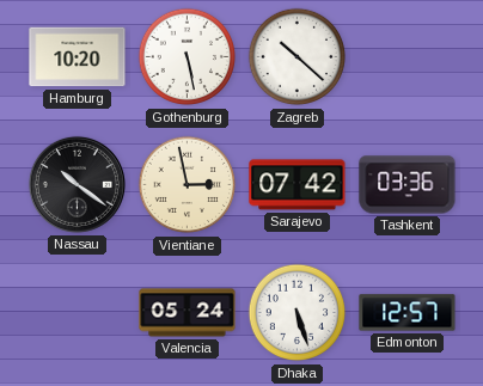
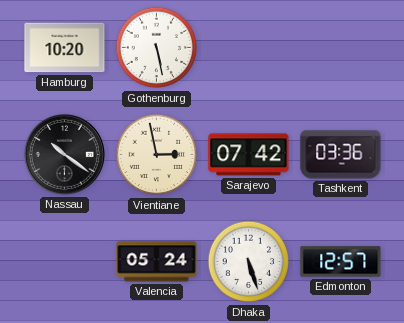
Zagreb: 10:22 -> none (298, 57)
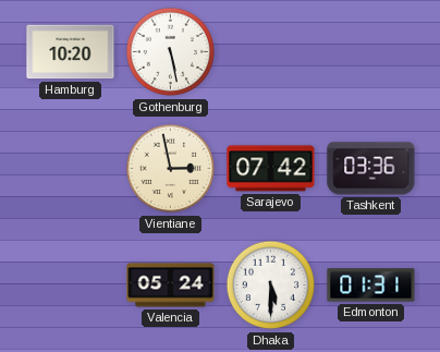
Nassau: 10:21 -> none (64, 154)
Dhaka: 5:27 -> 5:30 (271, 286)
Edmonton: 12:57 -> 01:31 (371, 286)
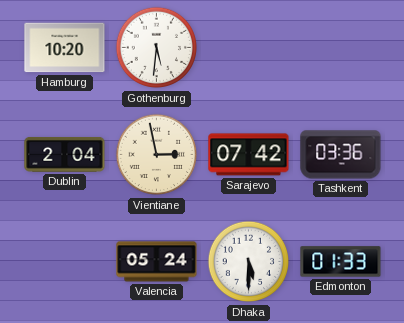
Gothenburg: 5:28 -> 5:31 (157, 48)
Dublin: none -> 2:04 (65, 154)
Edmonton: 01:31 -> 01:33 (341, 262)
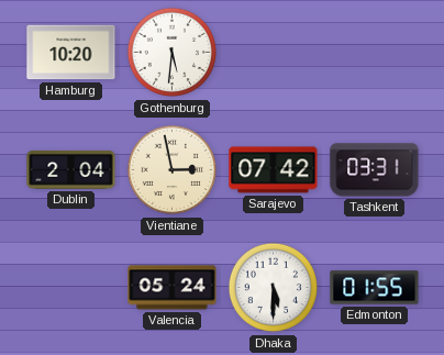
Tashkent: 03:36 -> 03:31 (375, 170)
Edmonton: 01:33 -> 01:55 (375, 288)
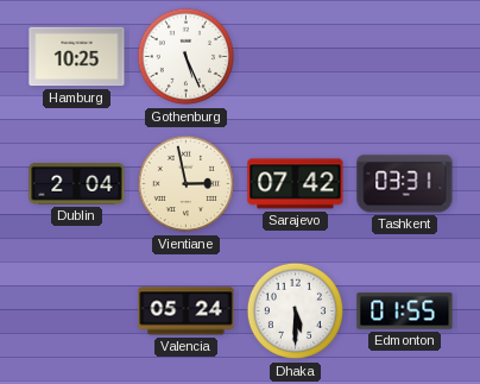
Hamburg: 10:20 -> 10:25 (77, 57)
Gothenburg: 5:31 -> 5:26 (187, 57)
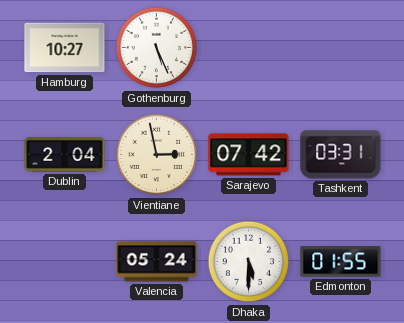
Hamburg: 10:25 -> 10:27 (65, 48)
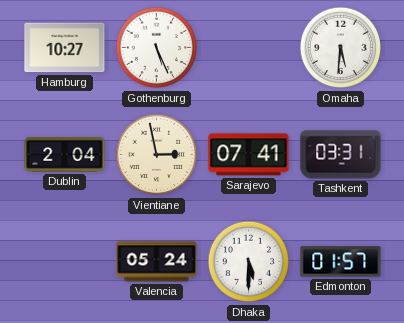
Omaha: none -> 5:31 (341, 48)
Sarajevo: 07:42 -> 07:41 (249, 155)
Edmonton: 01:55 -> 01:57 (341, 262)
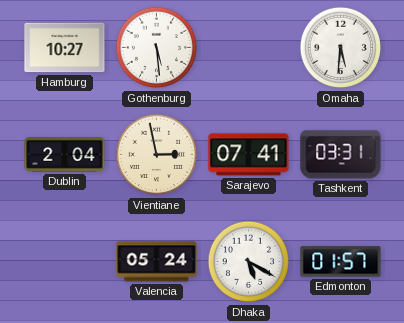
Gothenburg: 5:26 -> 5:29 (157, 48)
Dhaka: 5:30 -> 5:20 (249, 262)
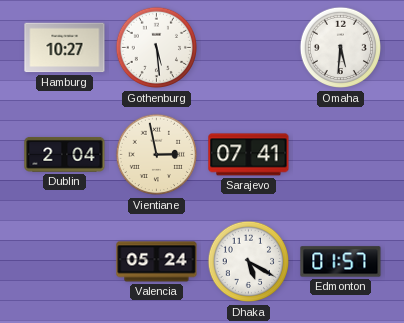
Tashkent: 03:31 -> none (341, 155)
